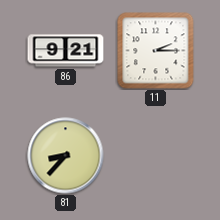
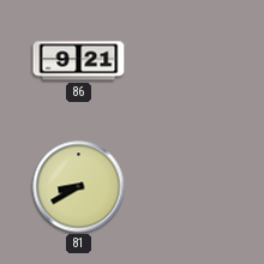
11: 2:15 -> none (156, 51)
81: 8:37 -> 8:40 (79, 187)
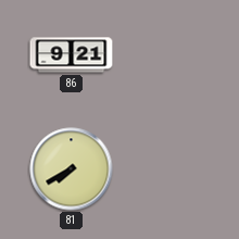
81: 8:40 -> 7:40 (72, 169)
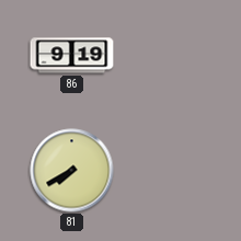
86: 9:21 -> 9:19 (72, 56)
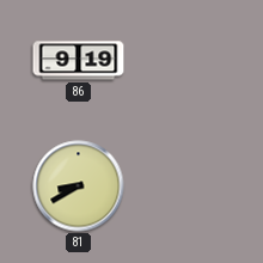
81: 7:40 -> 8:40 (79, 186)
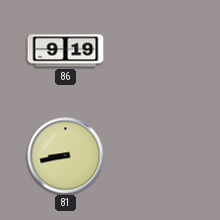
81: 8:40 -> 8:43 (66, 156)
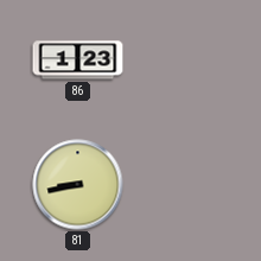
86: 9:19 -> 1:23 (78, 61)
